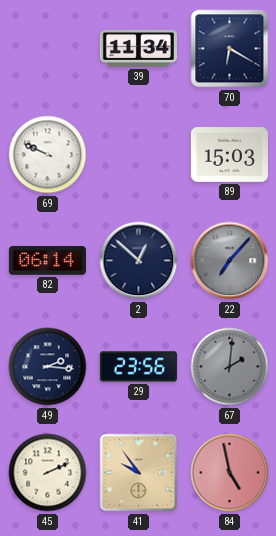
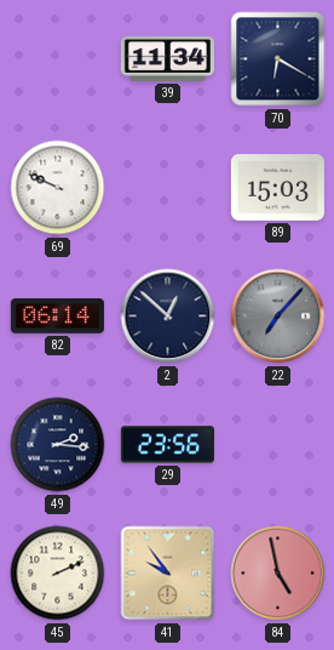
67: 2:01 -> none (230, 367)
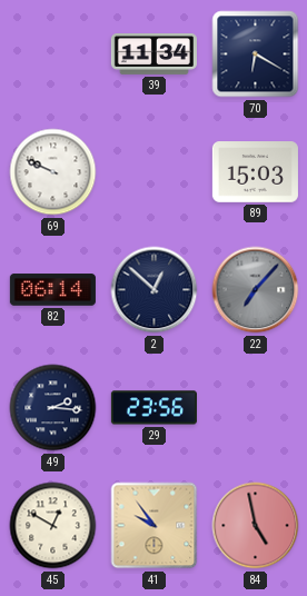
45: 2:11 -> 12:50 (53, 526)
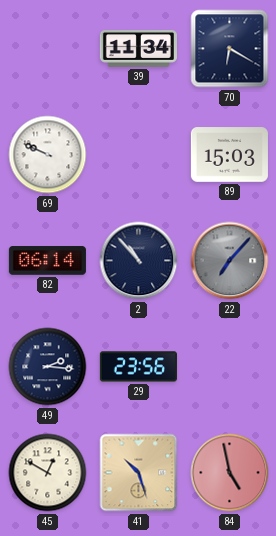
2: 12:52 -> 10:53 (139, 261)
41: 9:54 -> 10:27 (139, 473)
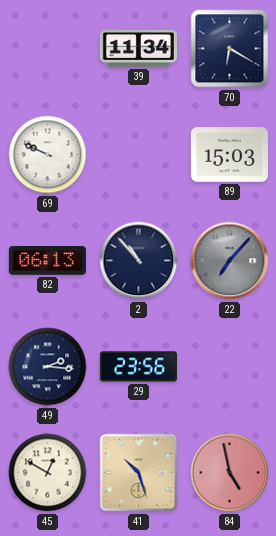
82: 06:14 -> 06:13 (47, 261)
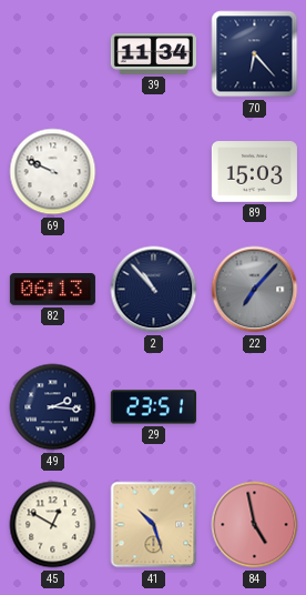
70: 6:20 -> 6:23 (255, 54)
29: 23:56 -> 23:51 (153, 407)
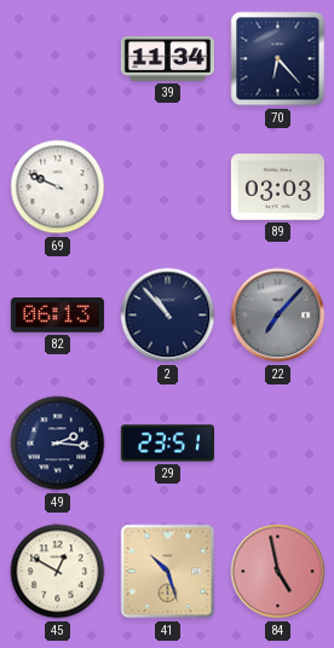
89: 15:03 -> 03:03 (277, 187)
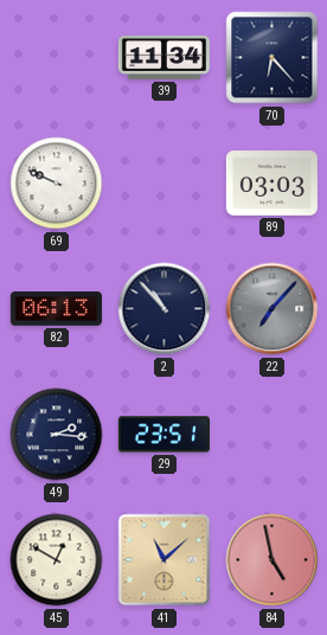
41: 10:27 -> 11:08 (165, 560)
